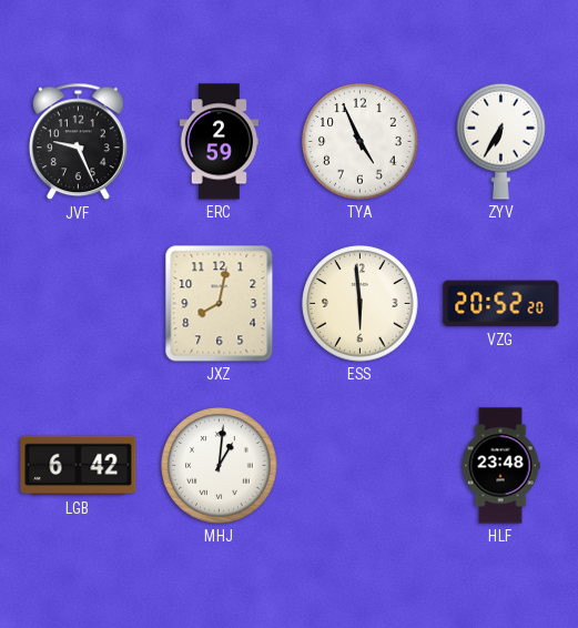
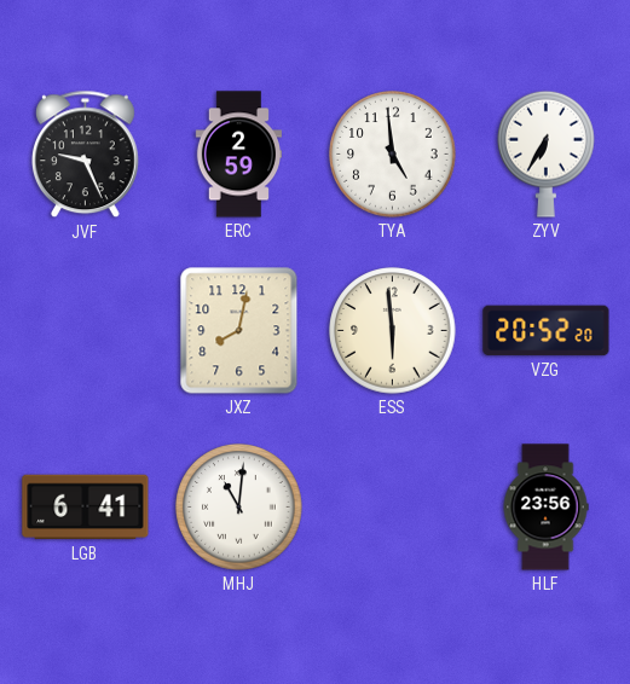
TYA: 4:56 -> 4:59 (393, 155)
LGB: 6:42 -> 6:41 (86, 508)
MHJ: 1:01 -> 11:01 (239, 508)
HLF: 23:48 -> 23:56 (545, 508)
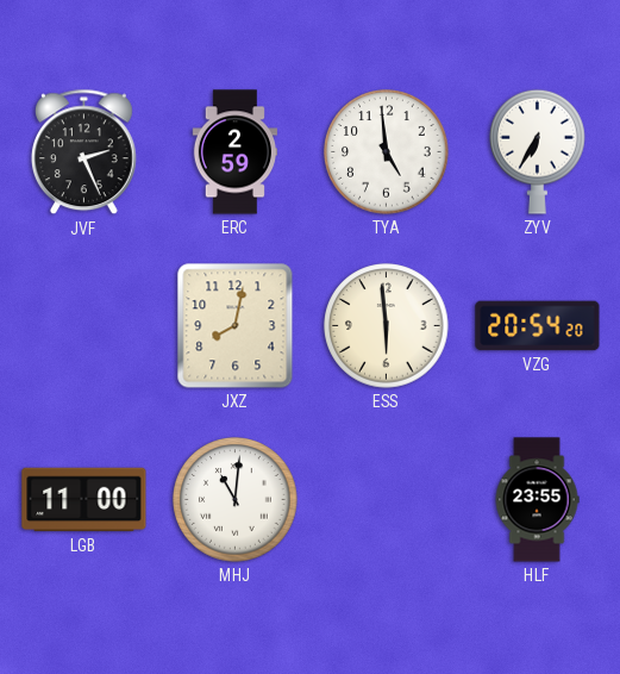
JVF: 9:26 -> 2:26 (83, 152)
VZG: 20:52 -> 20:54 (538, 326)
LGB: 6:41 -> 11:00 (84, 500)
HLF: 23:56 -> 23:55 (537, 500)
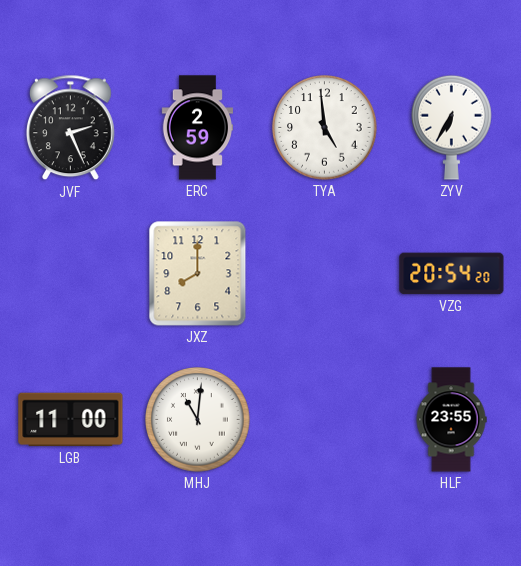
JXZ: 8:02 -> 8:00 (198, 274)
ESS: 5:59 -> none (387, 326)
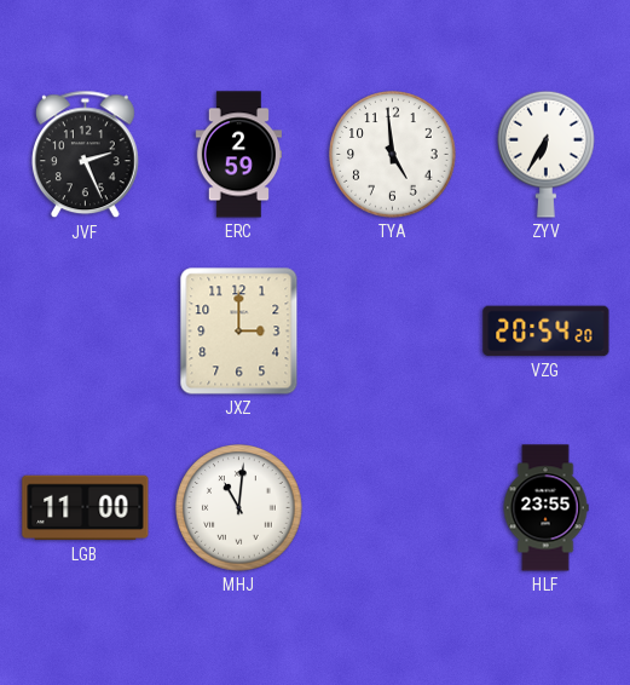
JXZ: 8:00 -> 3:00 (239, 332)
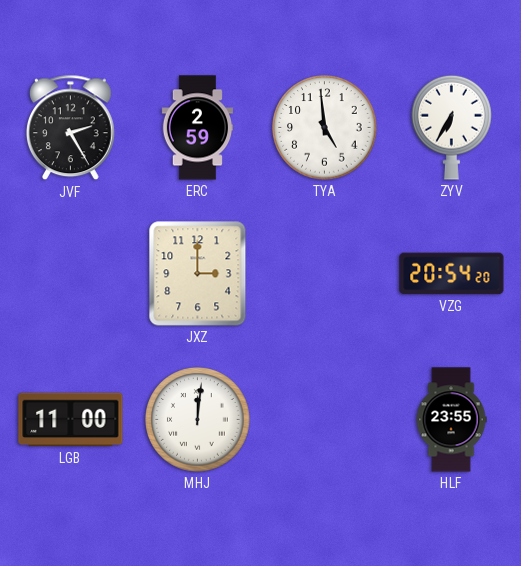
JVF: 2:26 -> 2:25 (70, 128)
MHJ: 11:01 -> 12:01 (198, 420)
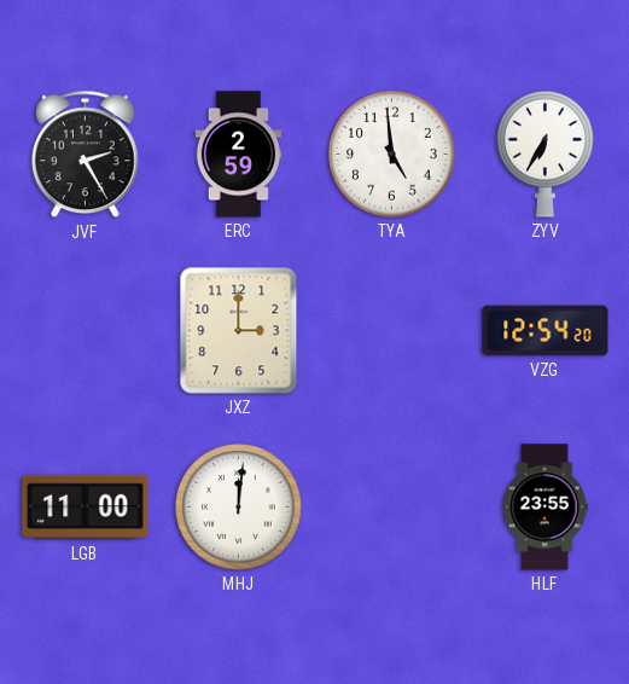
VZG: 20:54 -> 12:54 (546, 331)
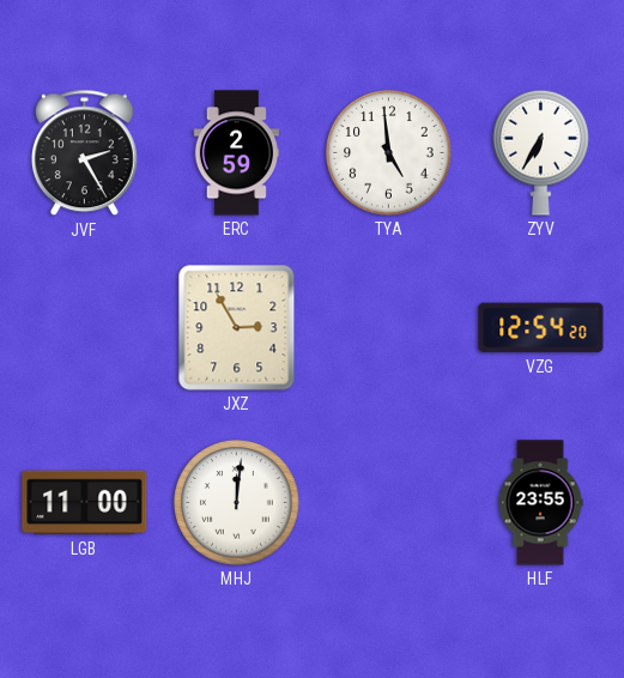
JXZ: 3:00 -> 2:55 (237, 328)
